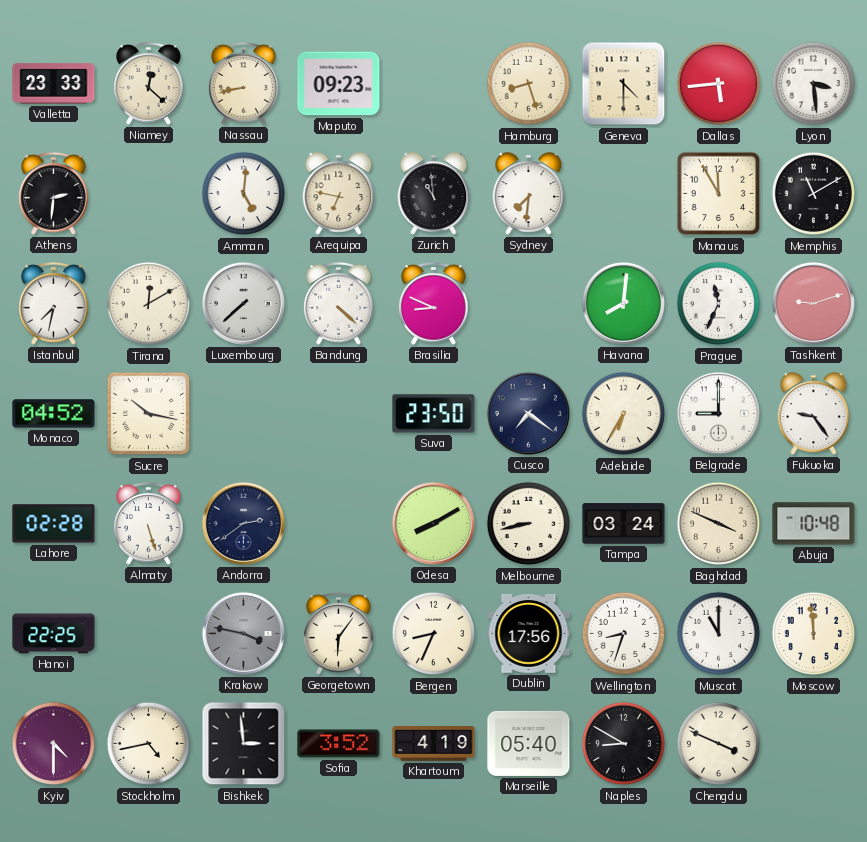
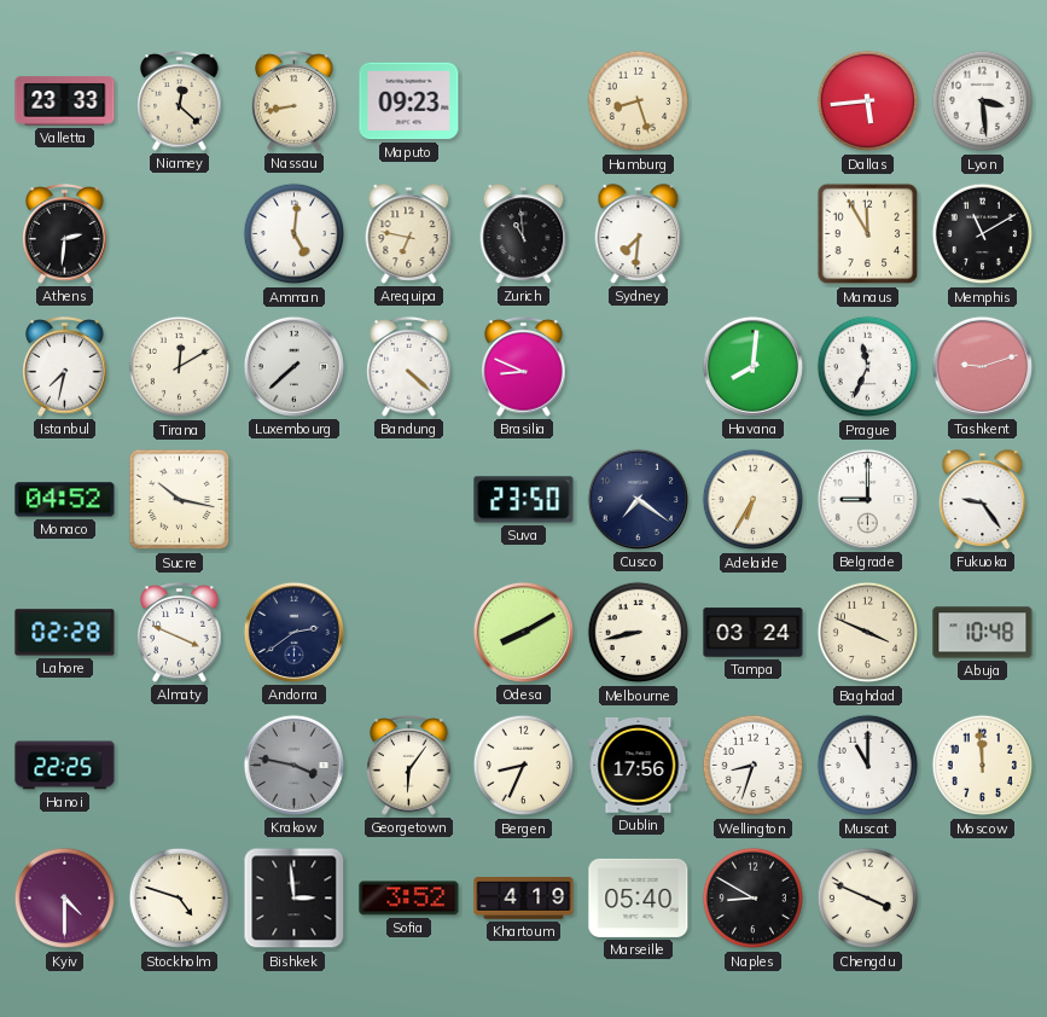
Geneva: 4:30 -> none (624, 84)
Almaty: 5:27 -> 3:49 (180, 633)
Stockholm: 4:43 -> 4:48 (180, 899)
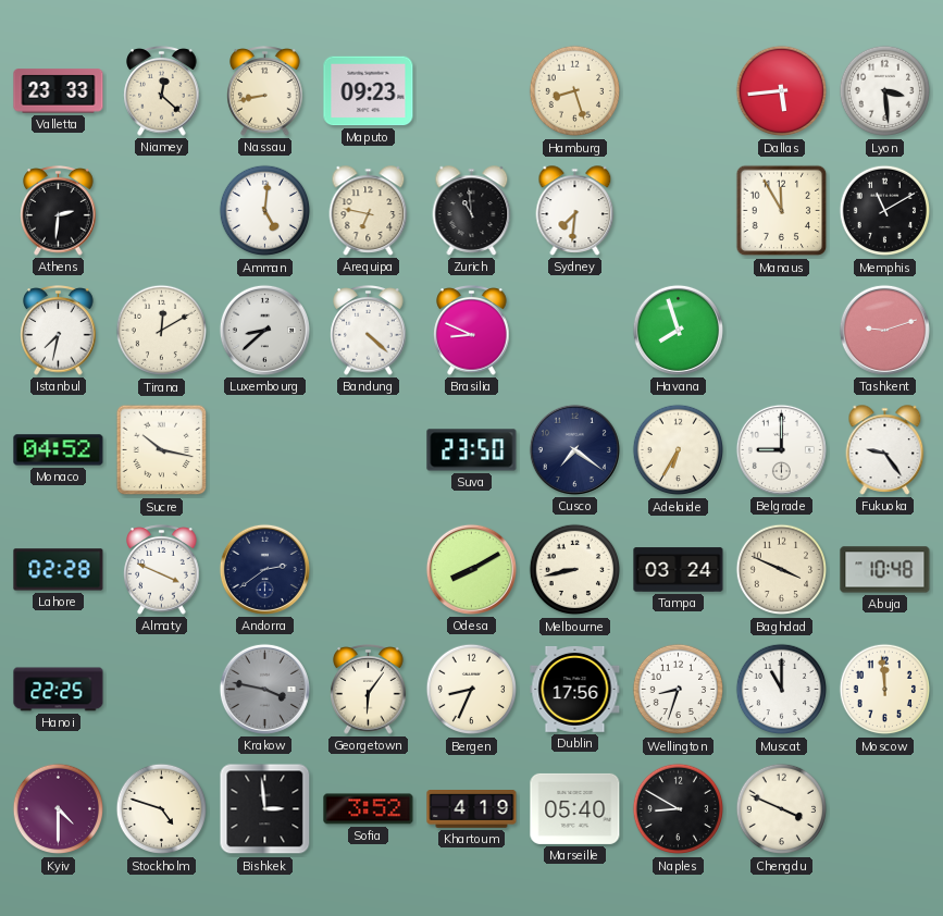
Luxembourg: 7:38 -> 8:38 (264, 330)
Havana: 8:01 -> 7:57 (678, 330)
Prague: 11:34 -> none (868, 367)
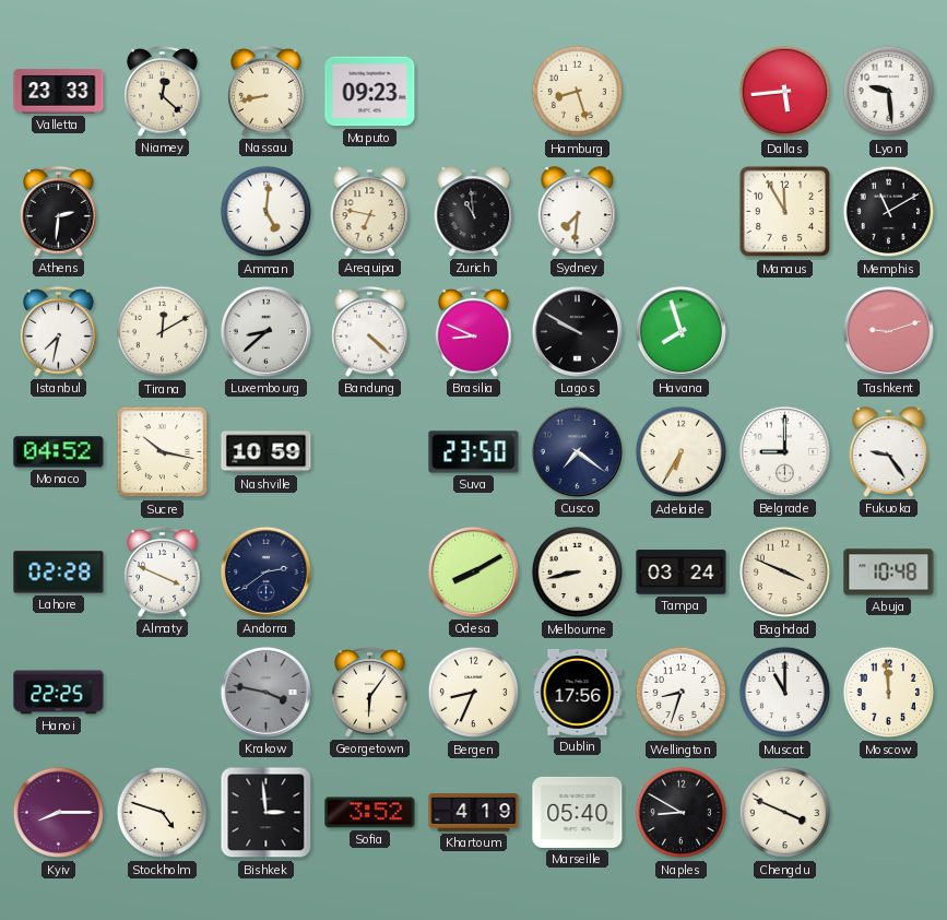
Lyon: 3:29 -> 9:29 (889, 92)
Lagos: none -> 9:50 (577, 331)
Nashville: none -> 10:59 (267, 452)
Kyiv: 4:30 -> 8:15 (59, 813)
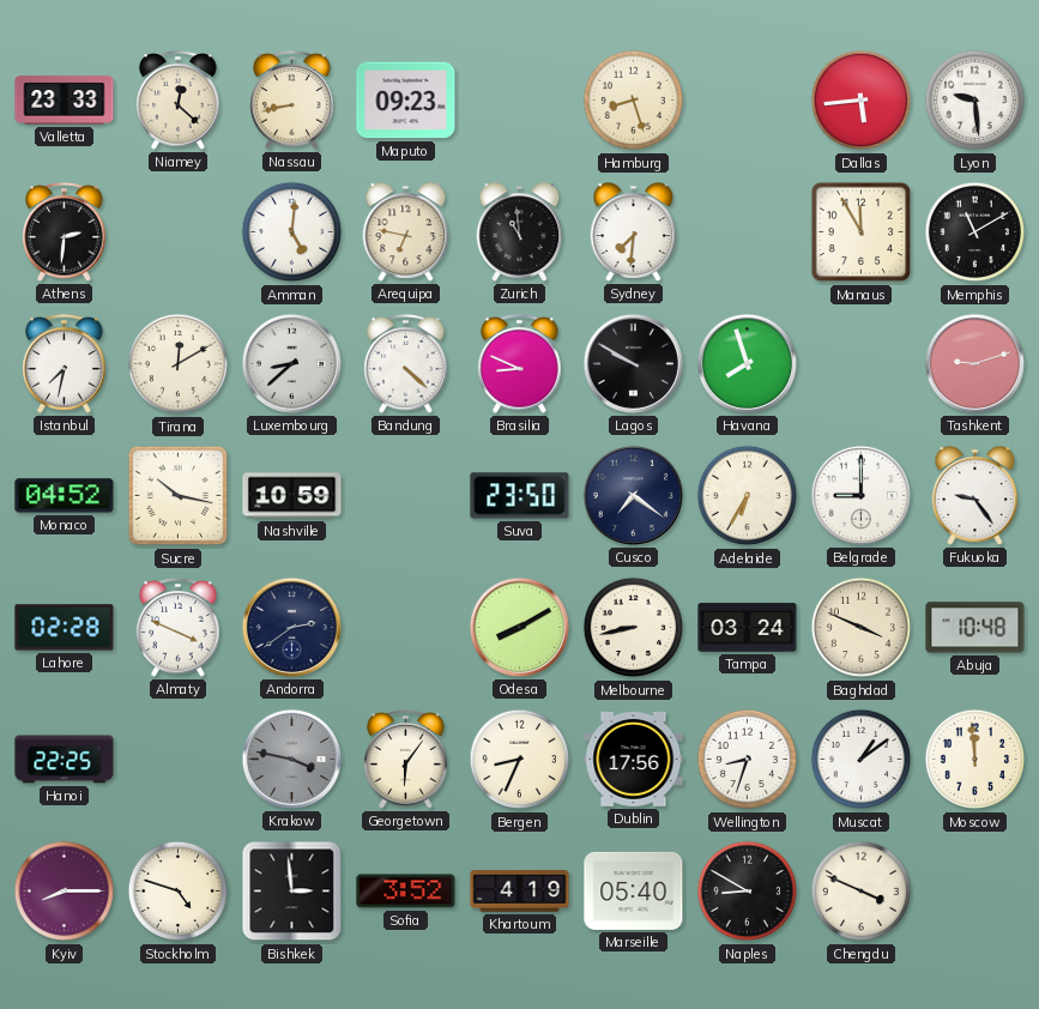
Muscat: 11:00 -> 1:09 (862, 760)
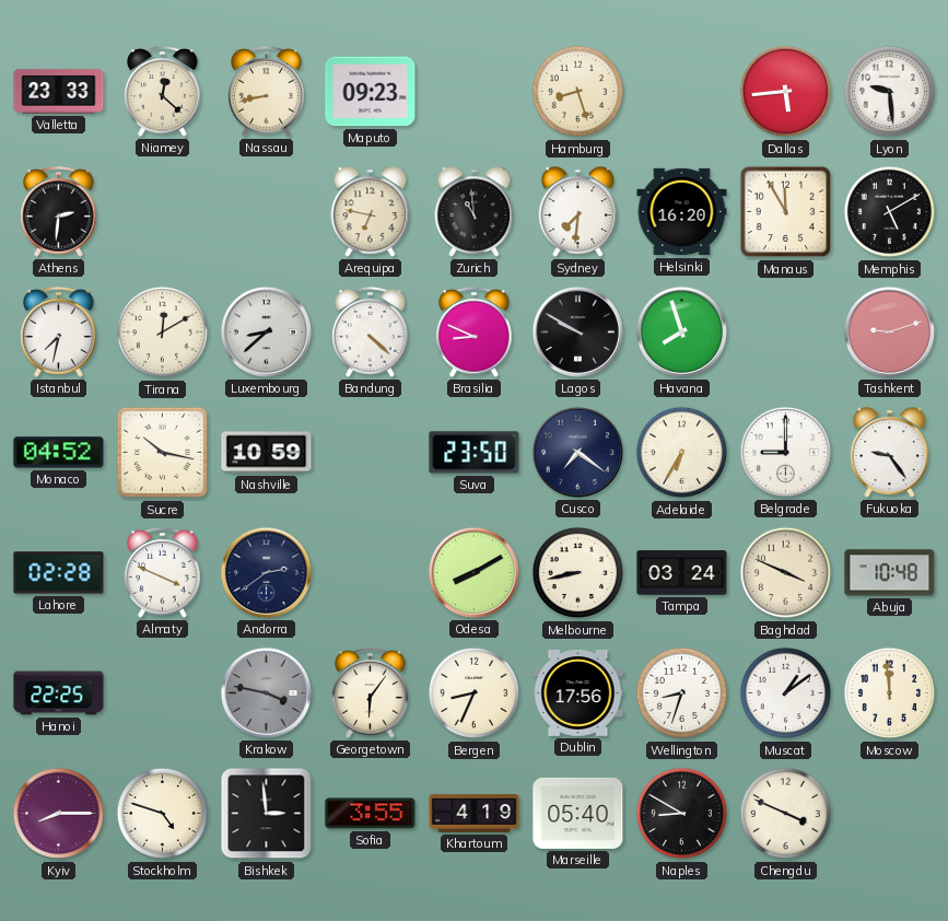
Amman: 5:01 -> none (292, 232)
Helsinki: none -> 16:20 (682, 212)
Memphis: 11:10 -> 5:10 (890, 212)
Sofia: 3:52 -> 3:55 (371, 814)
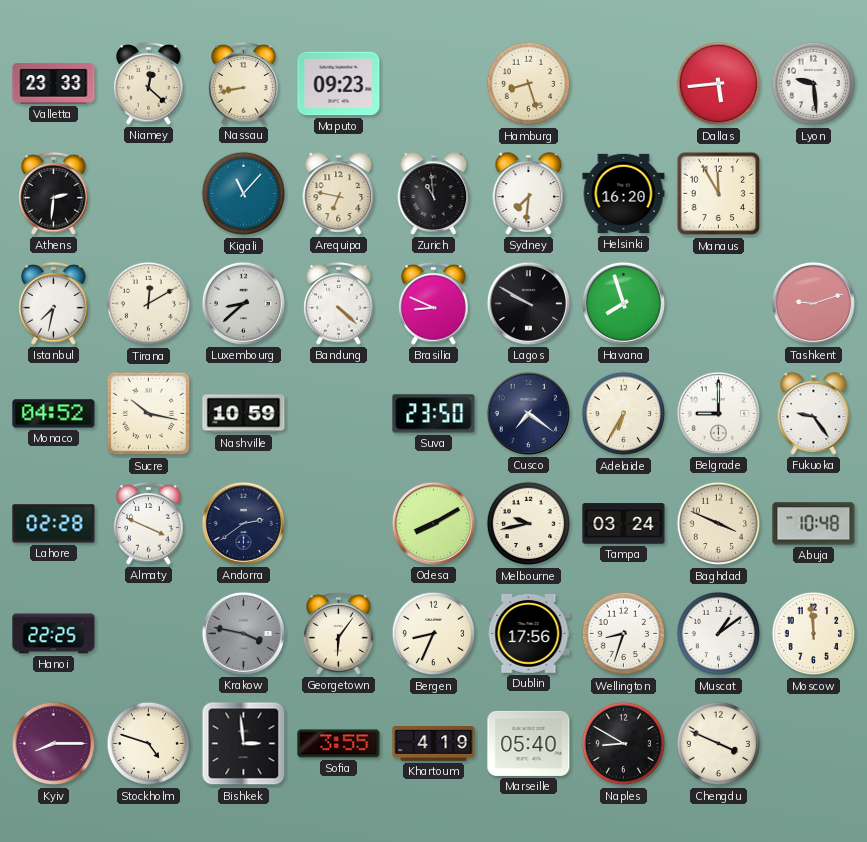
Kigali: none -> 11:07 (244, 194)
Memphis: 5:10 -> none (890, 212)
Melbourne: 8:43 -> 9:43 (529, 524)
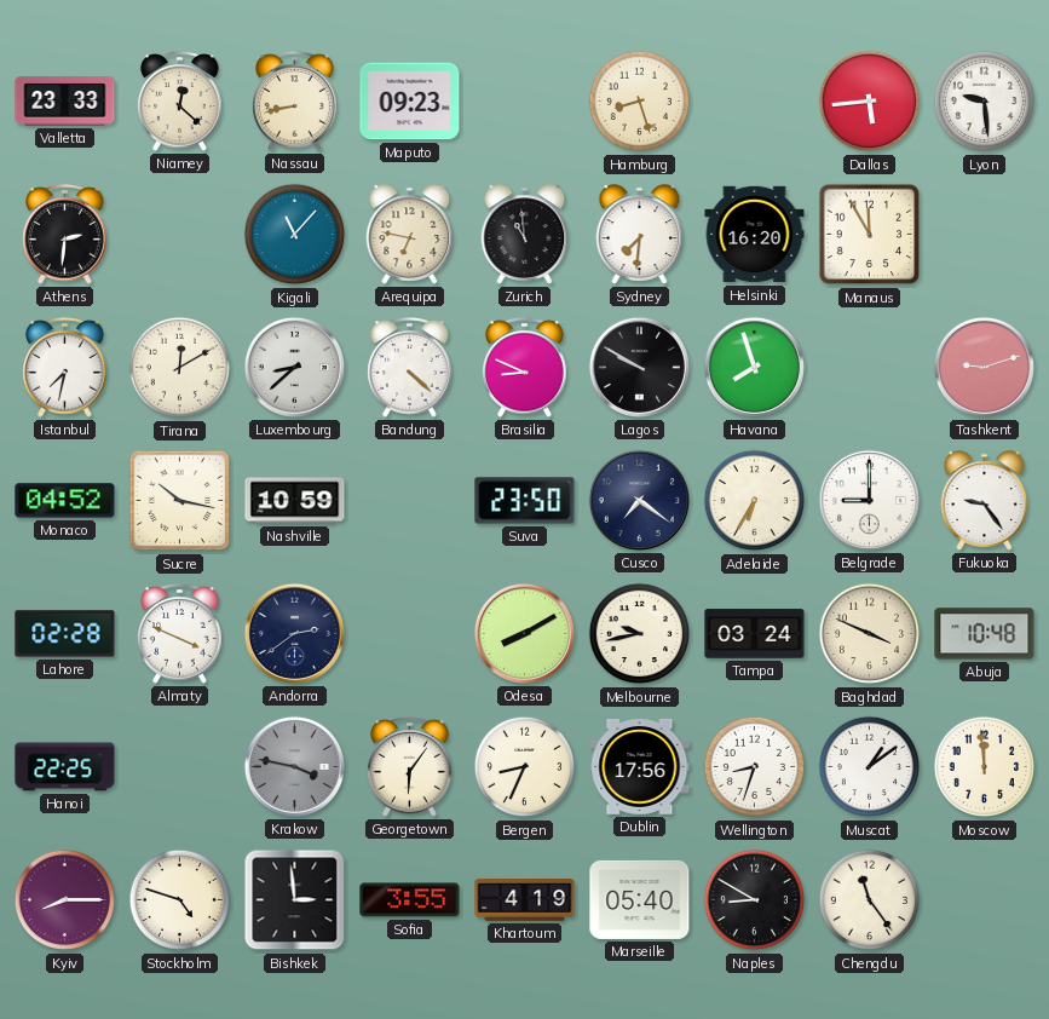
Chengdu: 3:49 -> 11:24 (870, 900)
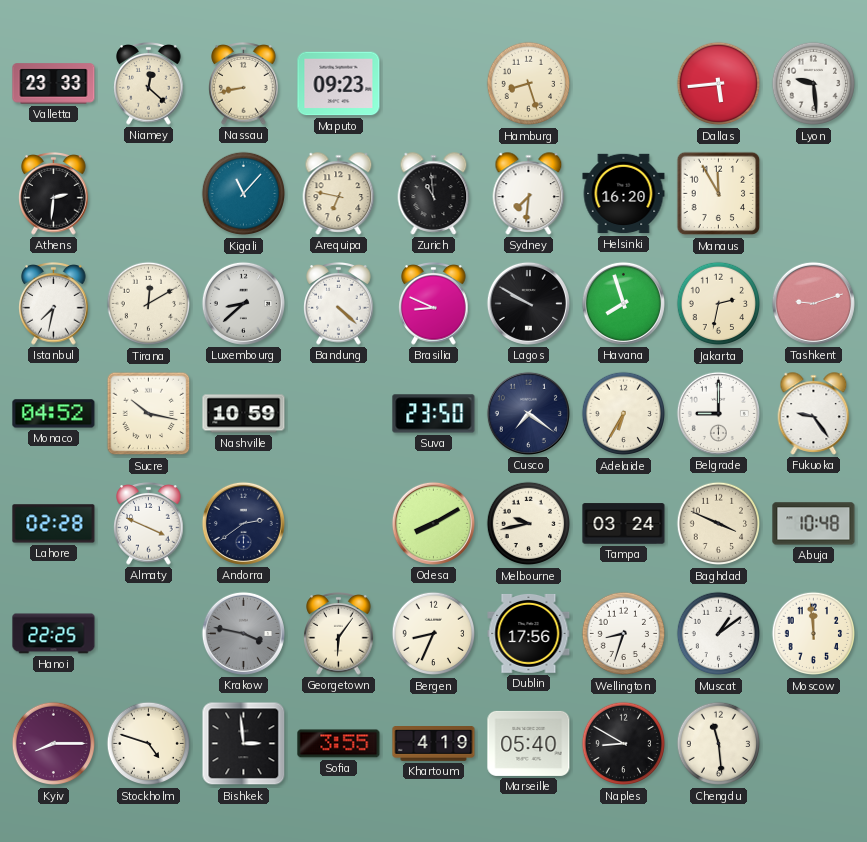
Jakarta: none -> 2:32 (719, 304)
Chengdu: 11:24 -> 11:29 (719, 744)
